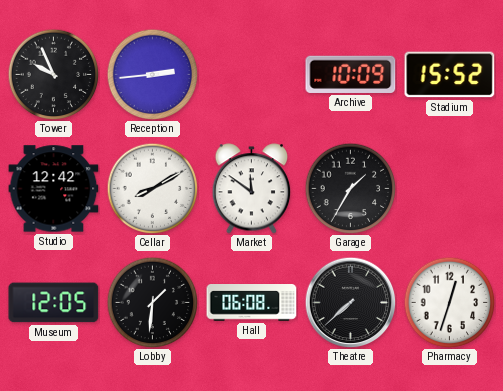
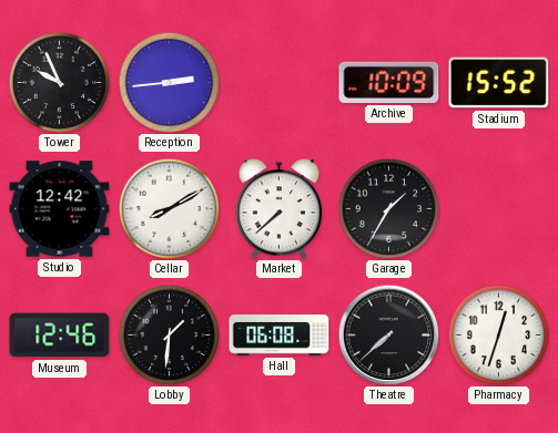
Market: 11:51 -> 7:38 (280, 209)
Museum: 12:05 -> 12:46 (60, 336)
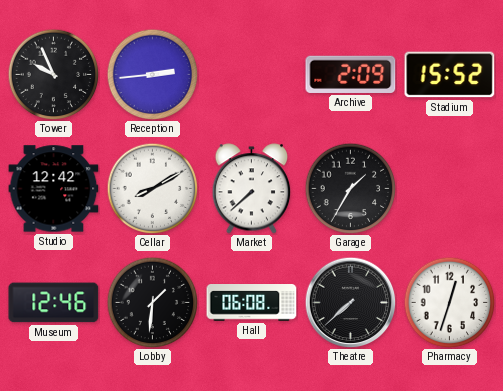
Archive: 10:09 -> 2:09 (351, 74)
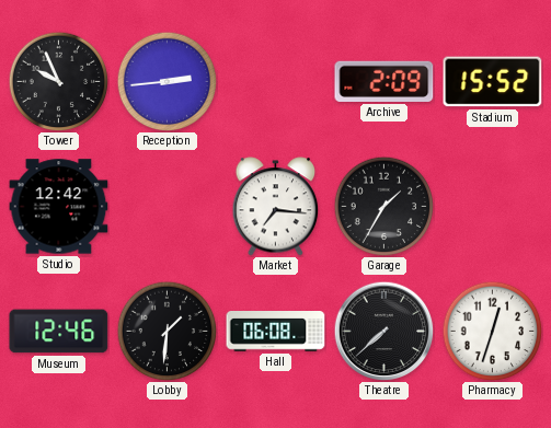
Cellar: 8:10 -> none (152, 188)
Market: 7:38 -> 7:16 (276, 207)
